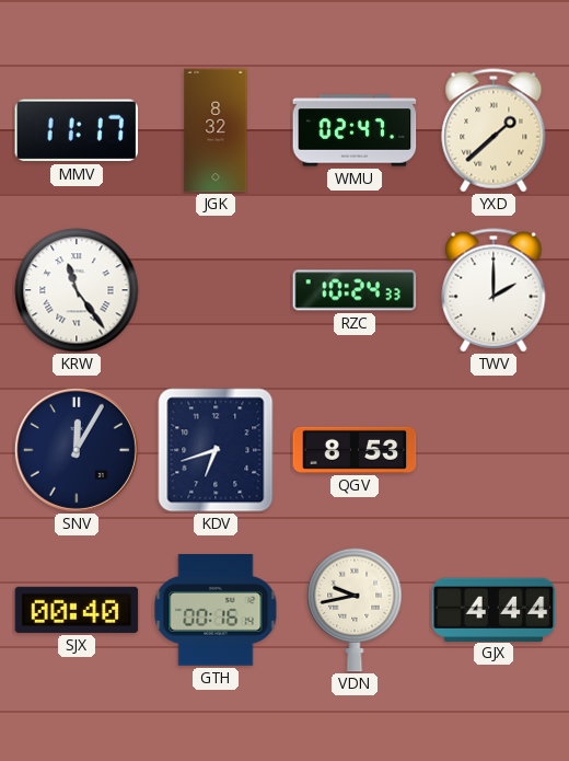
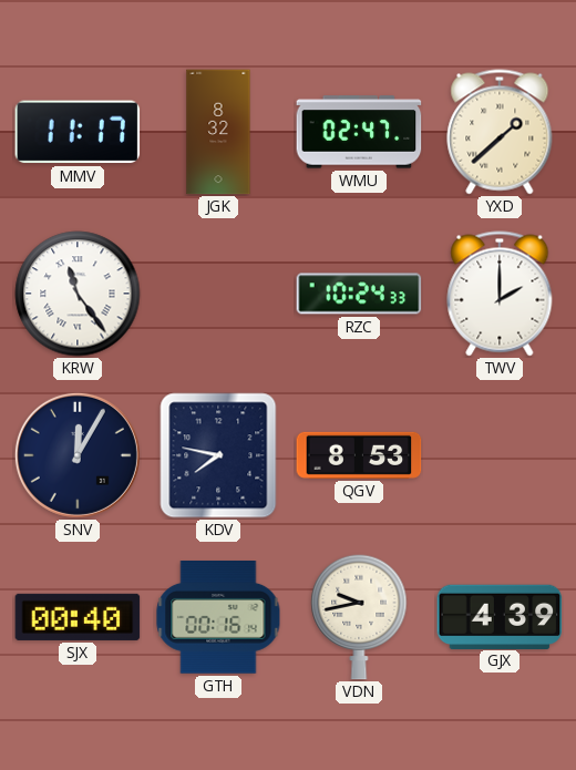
KDV: 6:42 -> 7:47 (218, 455)
GJX: 4:44 -> 4:39 (500, 616)
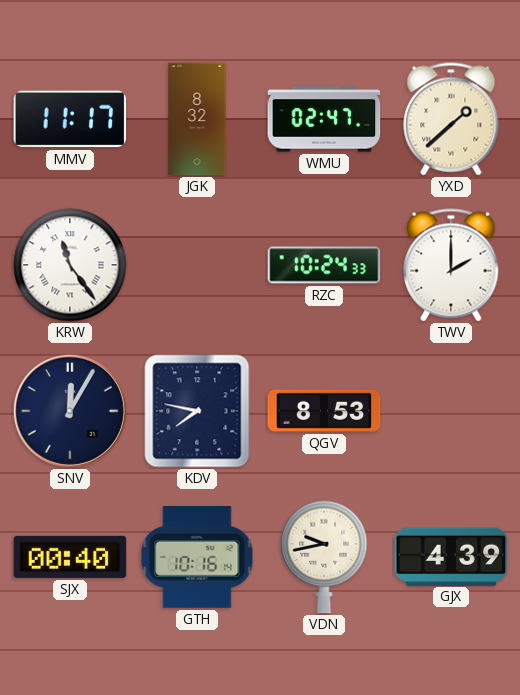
GTH: 00:16 -> 10:16 (197, 558)
